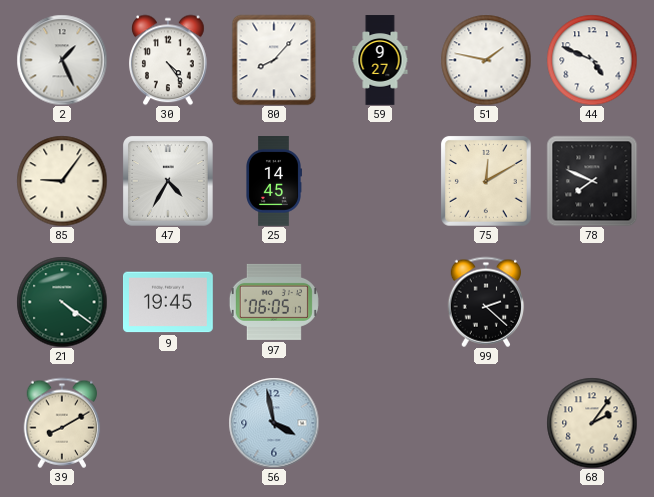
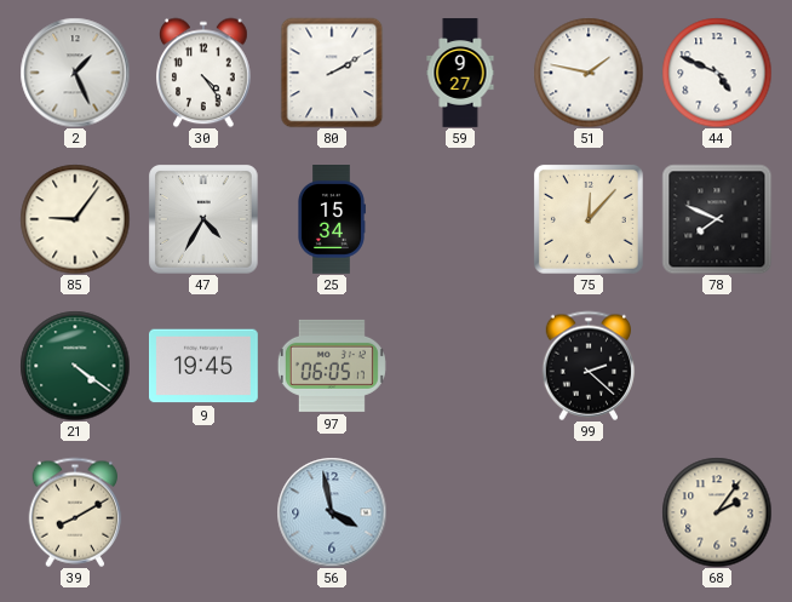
80: 8:07 -> 2:10 (332, 73)
25: 14:45 -> 15:34 (332, 220)
75: 12:10 -> 12:07 (589, 219)
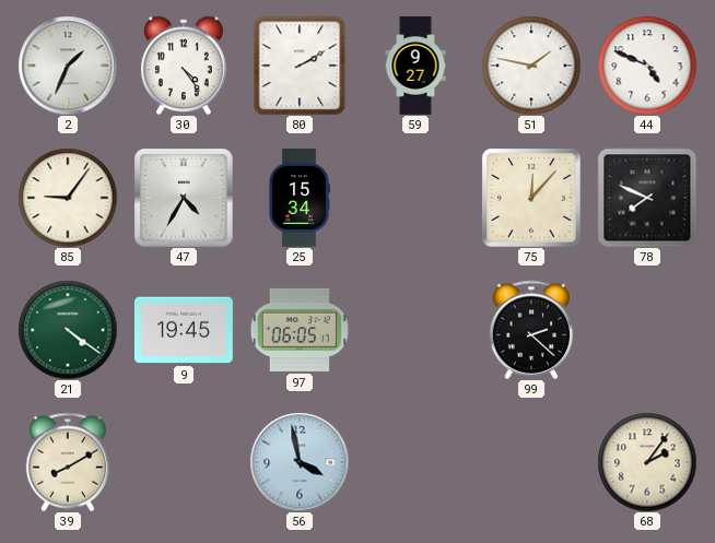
2: 1:26 -> 1:34 (68, 66)
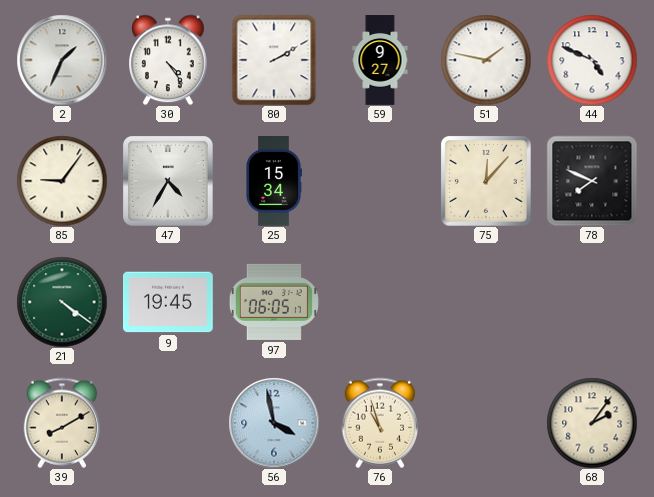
99: 2:22 -> none (531, 330)
76: none -> 10:57 (380, 423)
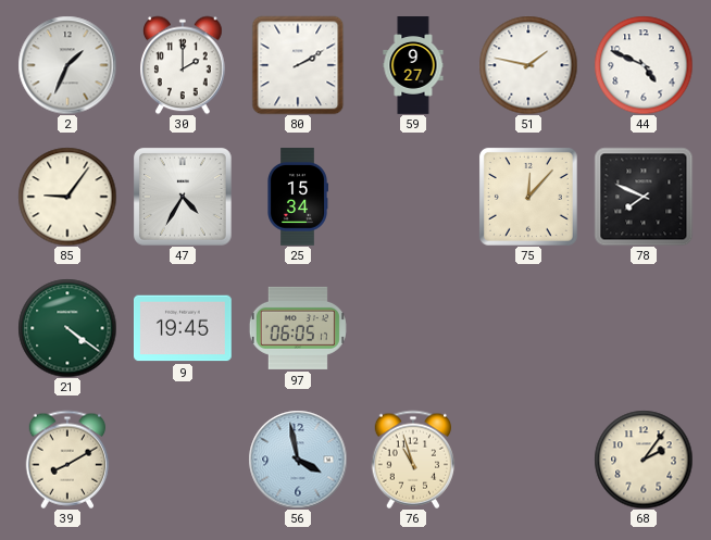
30: 4:24 -> 2:00 (183, 65)
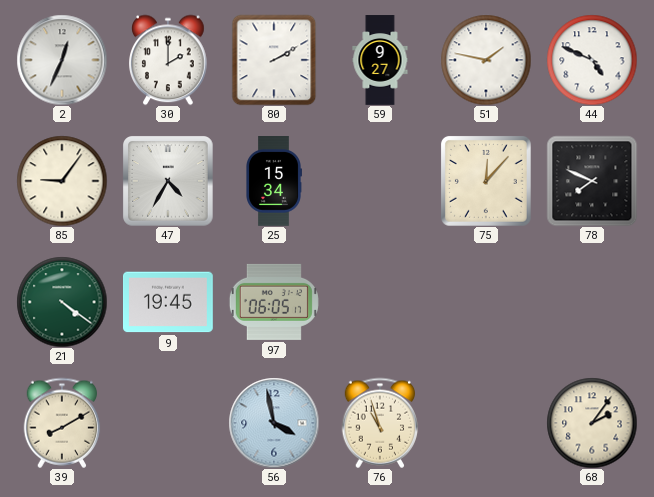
2: 1:34 -> 12:34 (62, 60)
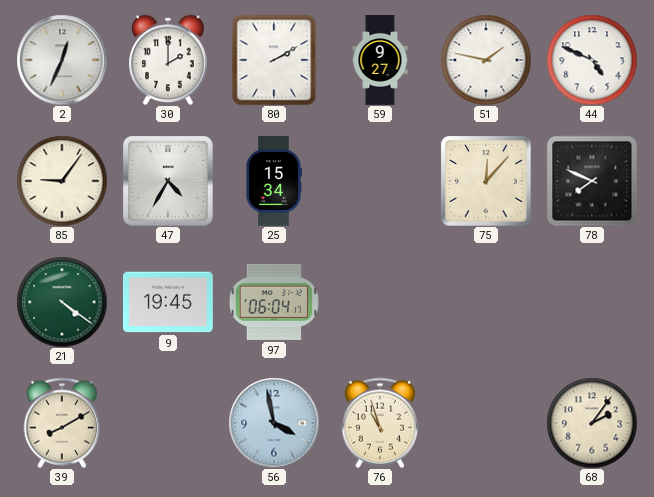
97: 06:05 -> 06:04 (274, 302)
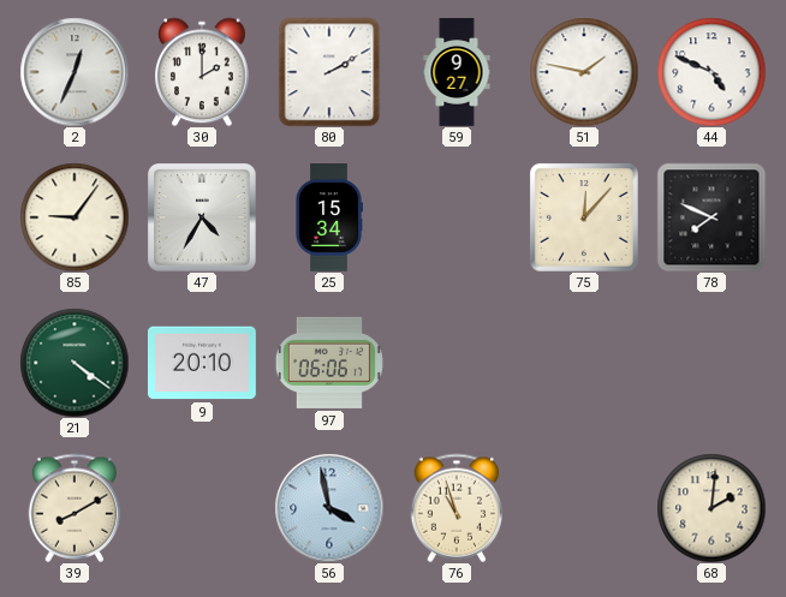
9: 19:45 -> 20:10 (203, 363)
97: 06:04 -> 06:06 (329, 363)
68: 2:06 -> 2:01 (711, 508)
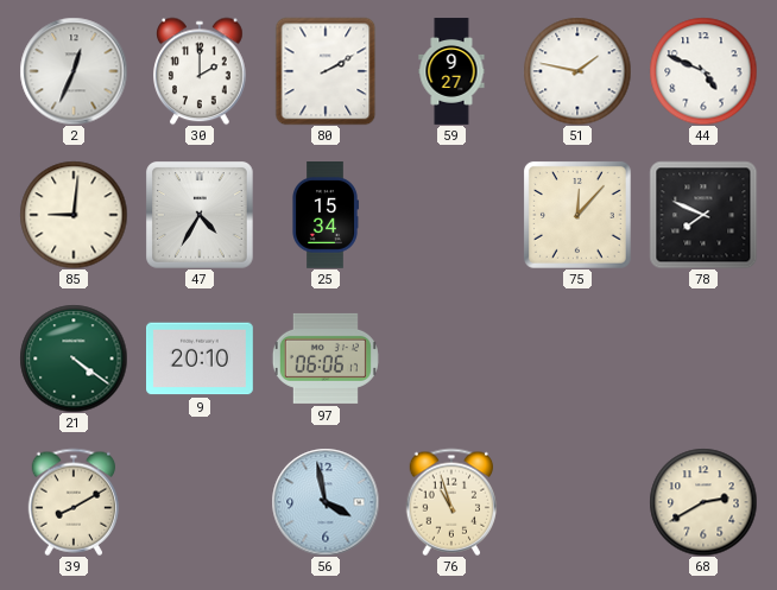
85: 9:06 -> 9:01 (74, 215)
68: 2:01 -> 2:40 (703, 502)
